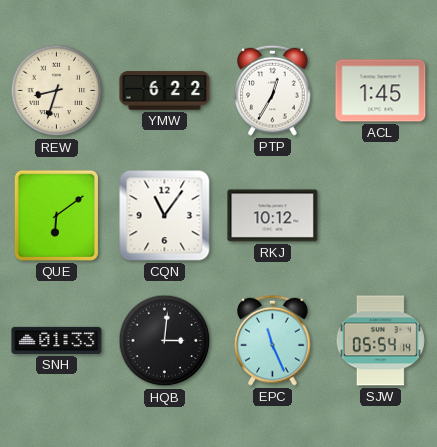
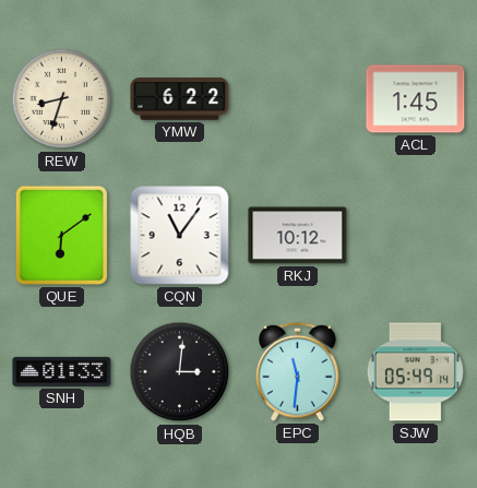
PTP: 12:35 -> none (273, 90)
EPC: 11:26 -> 11:31 (298, 371)
SJW: 05:54 -> 05:49 (415, 372)
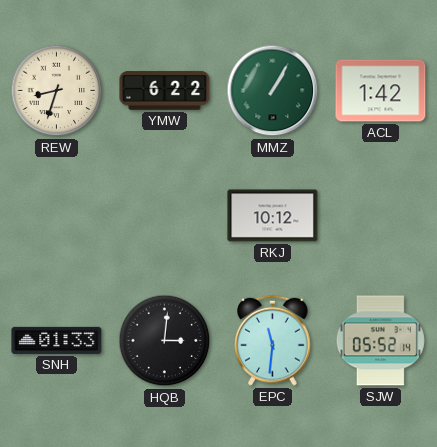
MMZ: none -> 1:05 (273, 91)
ACL: 1:45 -> 1:42 (381, 91)
QUE: 6:09 -> none (61, 235)
CQN: 11:06 -> none (180, 236)
SJW: 05:49 -> 05:52 (380, 341)
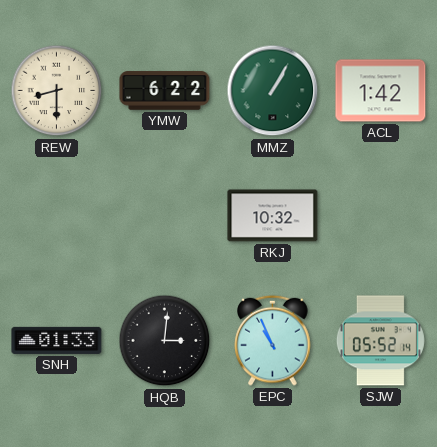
REW: 8:33 -> 8:30 (57, 91)
RKJ: 10:12 -> 10:32 (273, 216)
EPC: 11:31 -> 10:56 (273, 340)
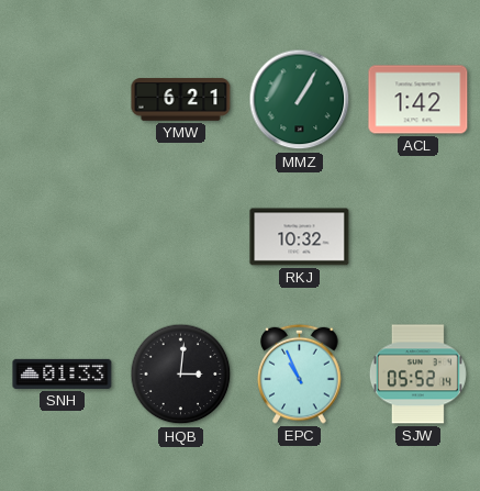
REW: 8:30 -> none (57, 91)
YMW: 6:22 -> 6:21 (181, 100)
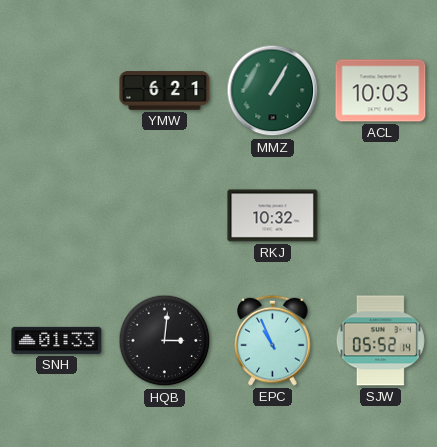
ACL: 1:42 -> 10:03 (381, 91)
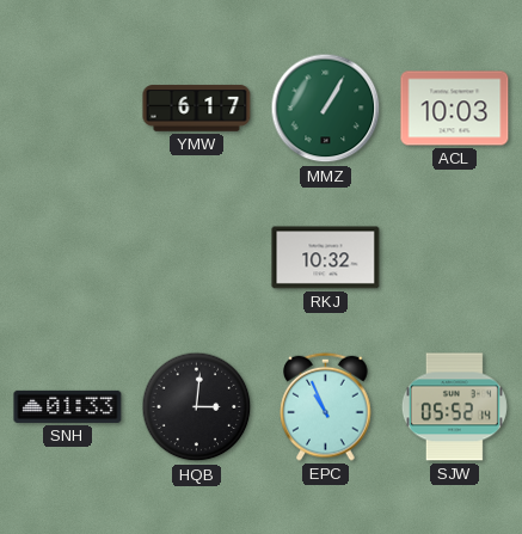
YMW: 6:21 -> 6:17 (197, 109)
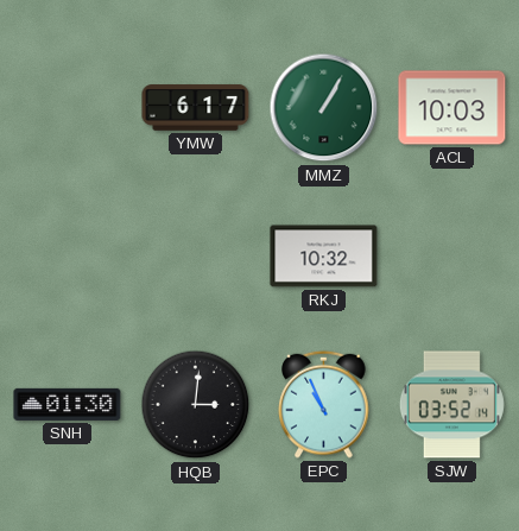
SNH: 01:33 -> 01:30 (68, 404)
SJW: 05:52 -> 03:52 (451, 405)
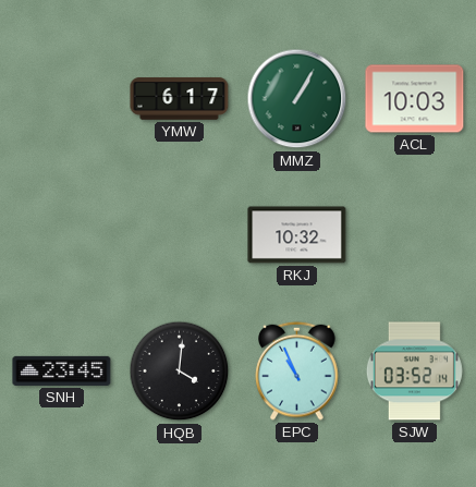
SNH: 01:30 -> 23:45 (62, 370)
HQB: 3:01 -> 4:01 (180, 372)
